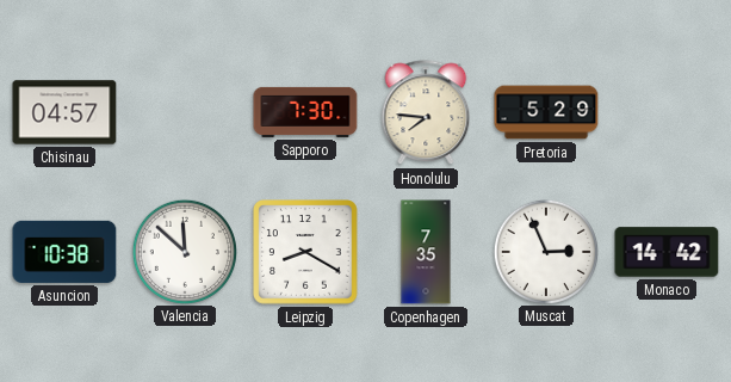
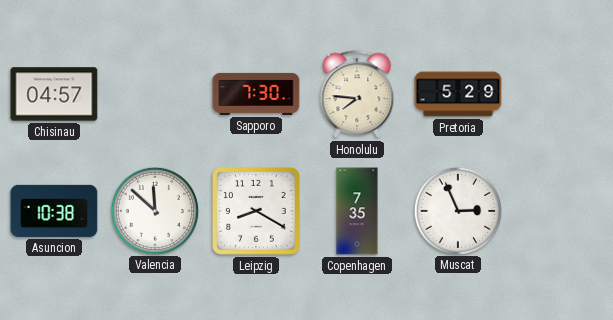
Monaco: 14:42 -> none (667, 252)
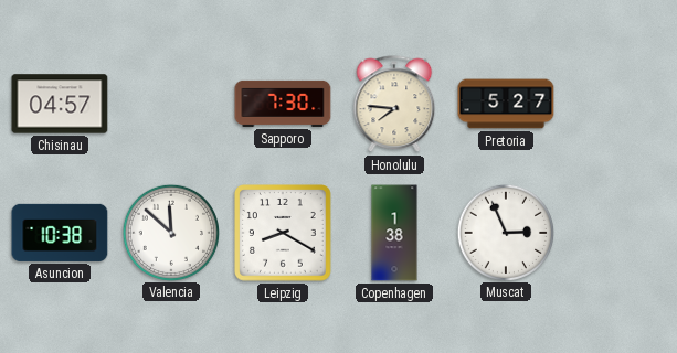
Pretoria: 5:29 -> 5:27 (506, 104)
Copenhagen: 7:35 -> 1:38 (394, 233)
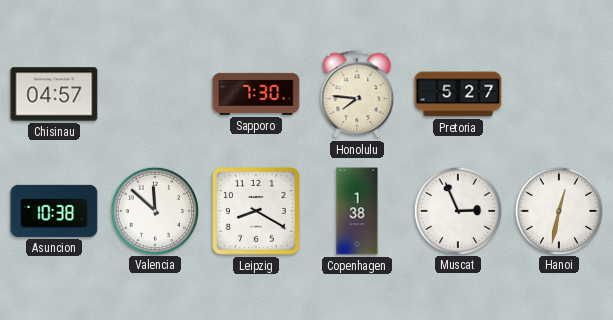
Hanoi: none -> 12:32 (558, 210)
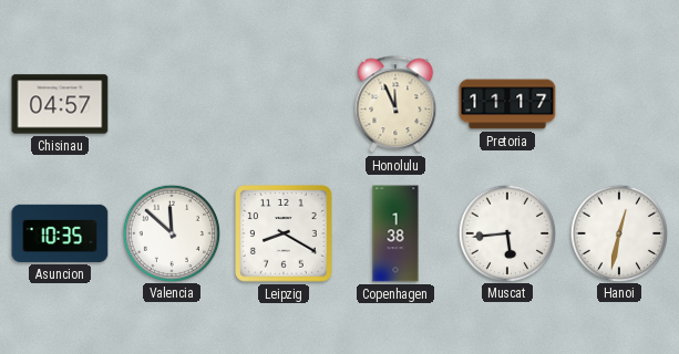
Sapporo: 7:30 -> none (256, 94)
Honolulu: 7:46 -> 11:56 (395, 105)
Pretoria: 5:27 -> 11:17 (507, 104)
Asuncion: 10:38 -> 10:35 (60, 233)
Muscat: 2:56 -> 5:44 (506, 232)
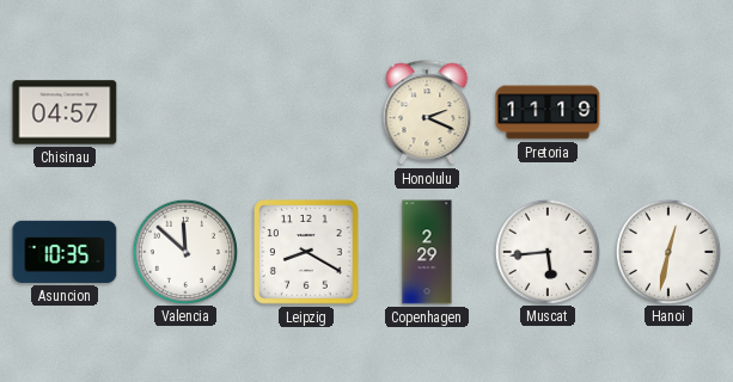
Honolulu: 11:56 -> 2:19 (427, 113)
Pretoria: 11:17 -> 11:19 (548, 112)
Copenhagen: 1:38 -> 2:29 (427, 252)
